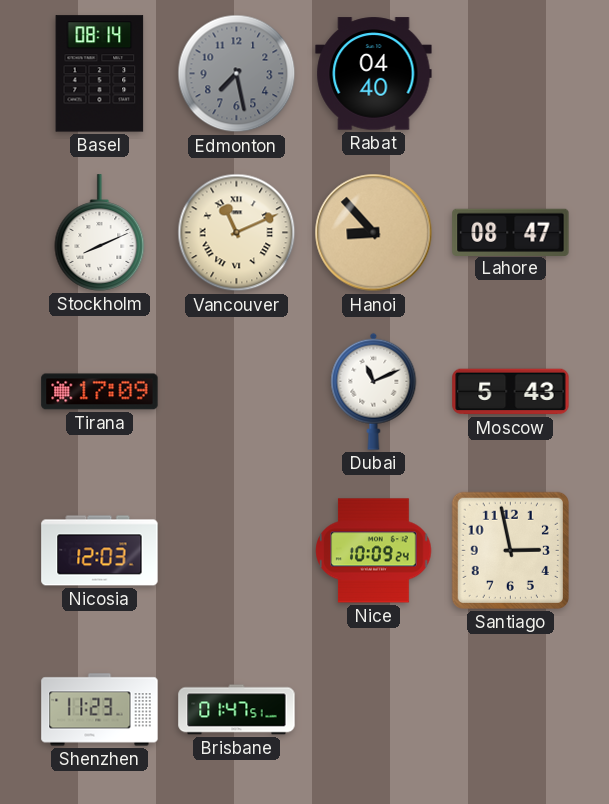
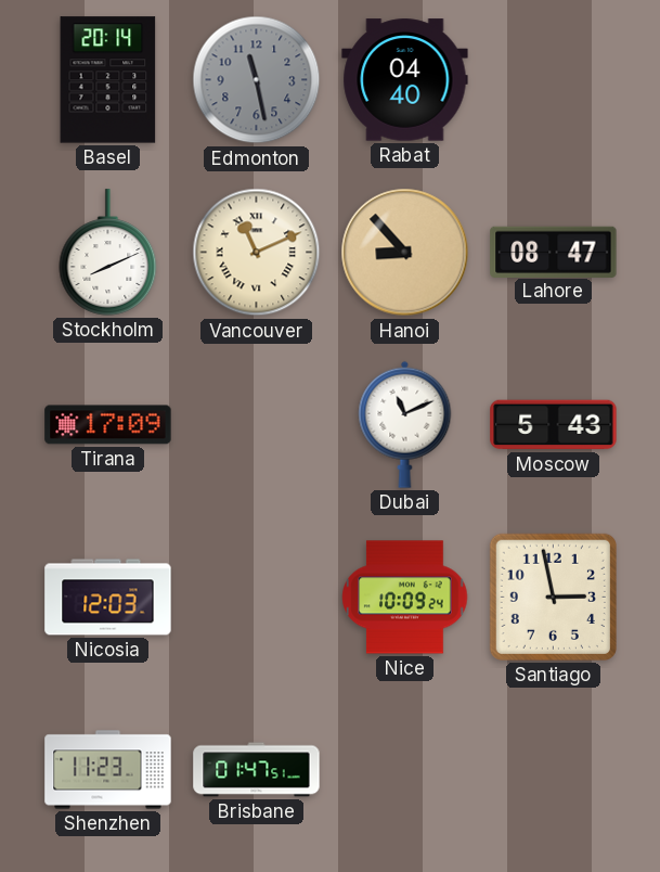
Basel: 08:14 -> 20:14 (108, 80)
Edmonton: 7:28 -> 11:28 (257, 80)
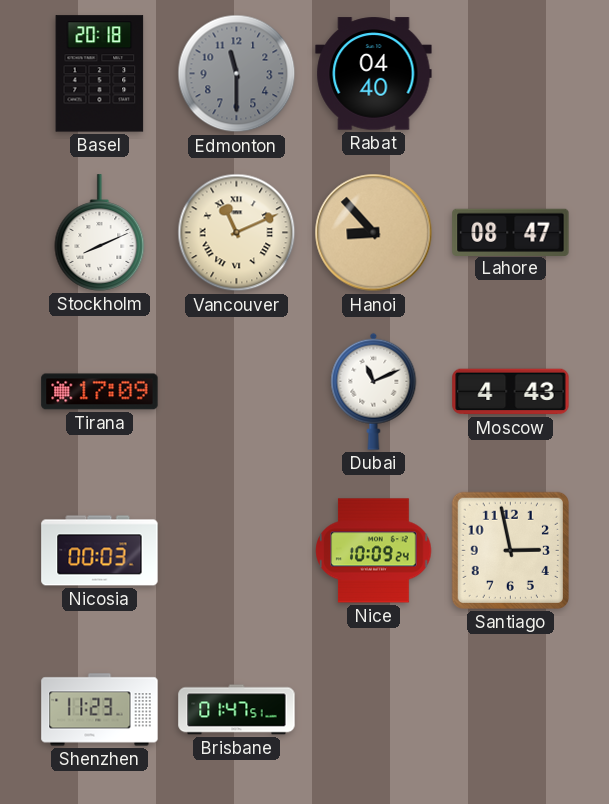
Basel: 20:14 -> 20:18 (100, 74)
Edmonton: 11:28 -> 11:30 (237, 74)
Moscow: 5:43 -> 4:43 (511, 392)
Nicosia: 12:03 -> 00:03 (100, 551)
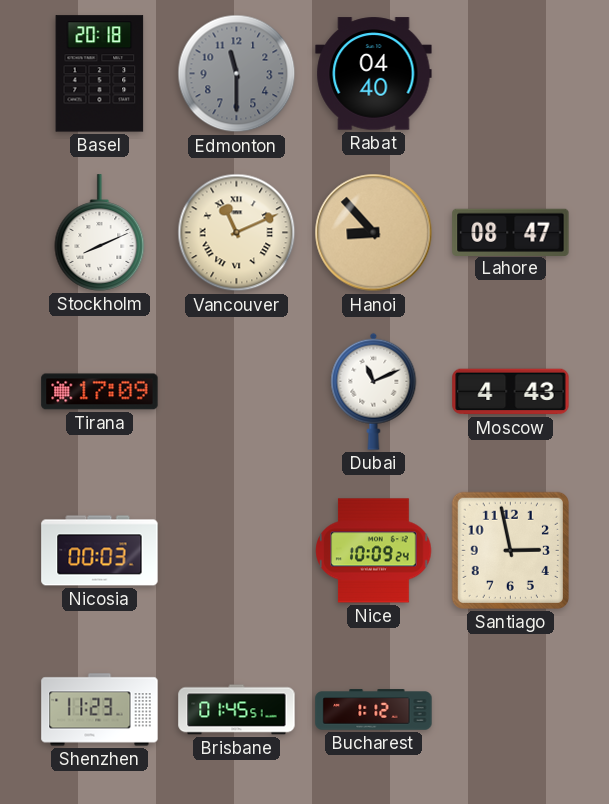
Brisbane: 01:47 -> 01:45 (237, 710)
Bucharest: none -> 1:12 (374, 710)
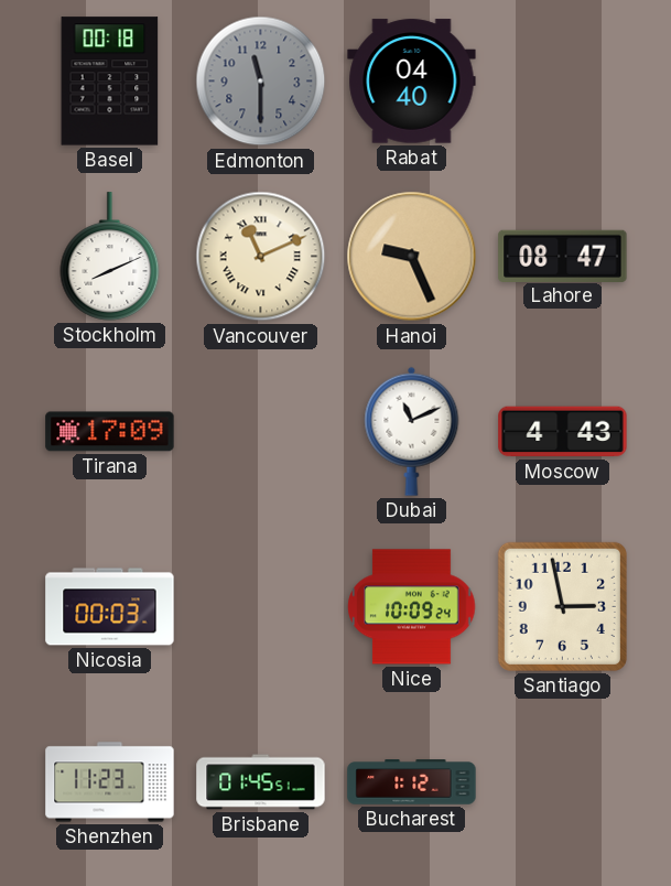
Basel: 20:18 -> 00:18 (110, 82)
Hanoi: 8:53 -> 9:26 (412, 257)
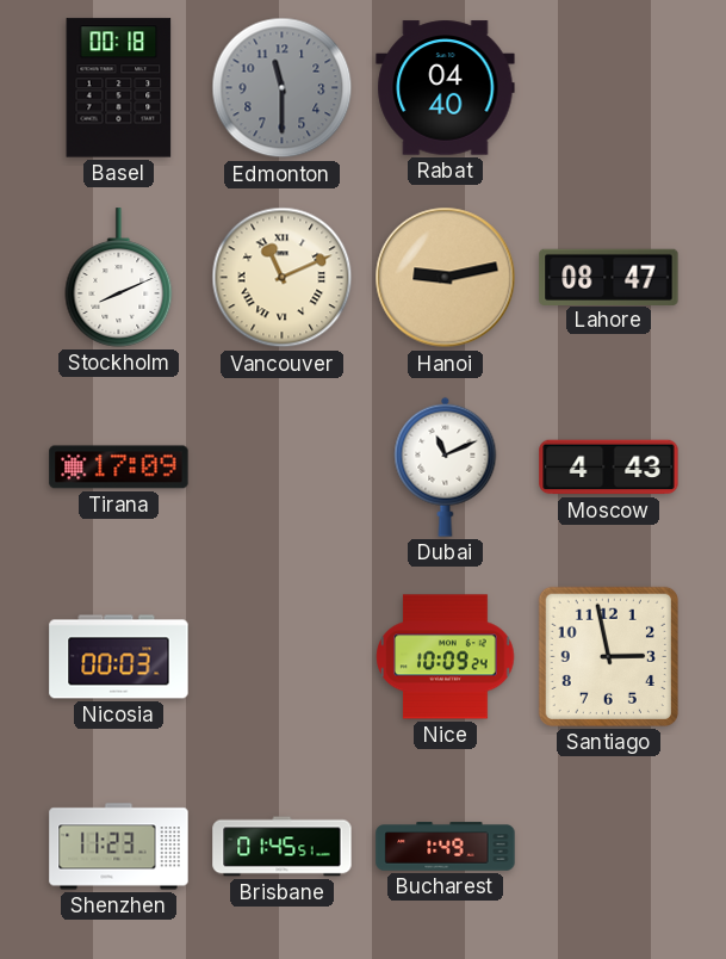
Hanoi: 9:26 -> 9:13 (446, 278)
Bucharest: 1:12 -> 1:49 (446, 847)
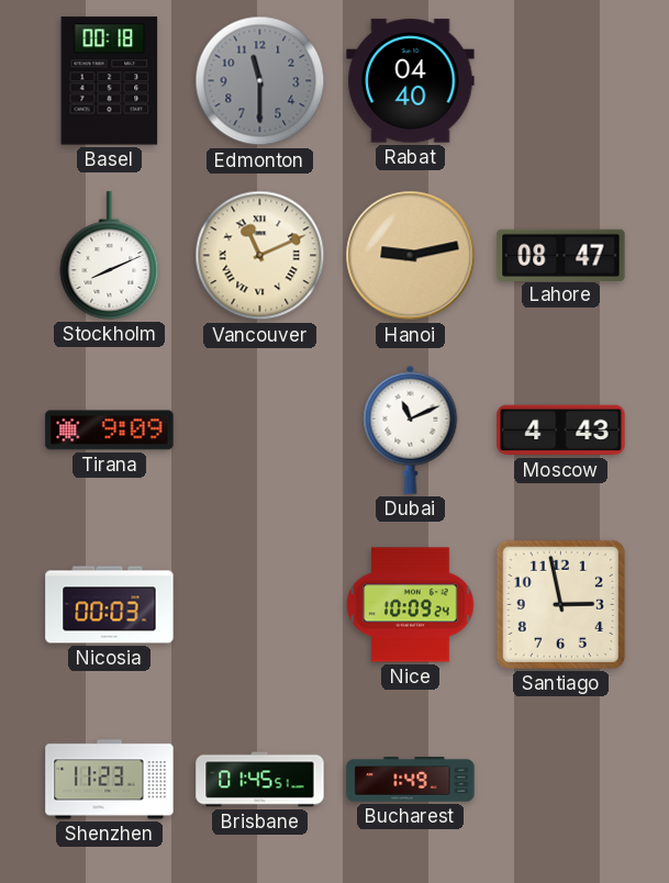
Tirana: 17:09 -> 9:09 (110, 431)
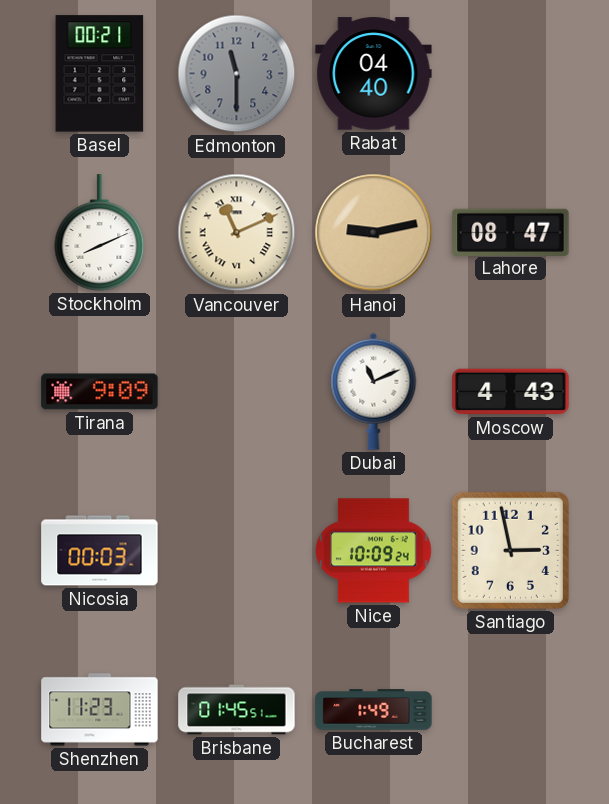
Basel: 00:18 -> 00:21 (100, 74)
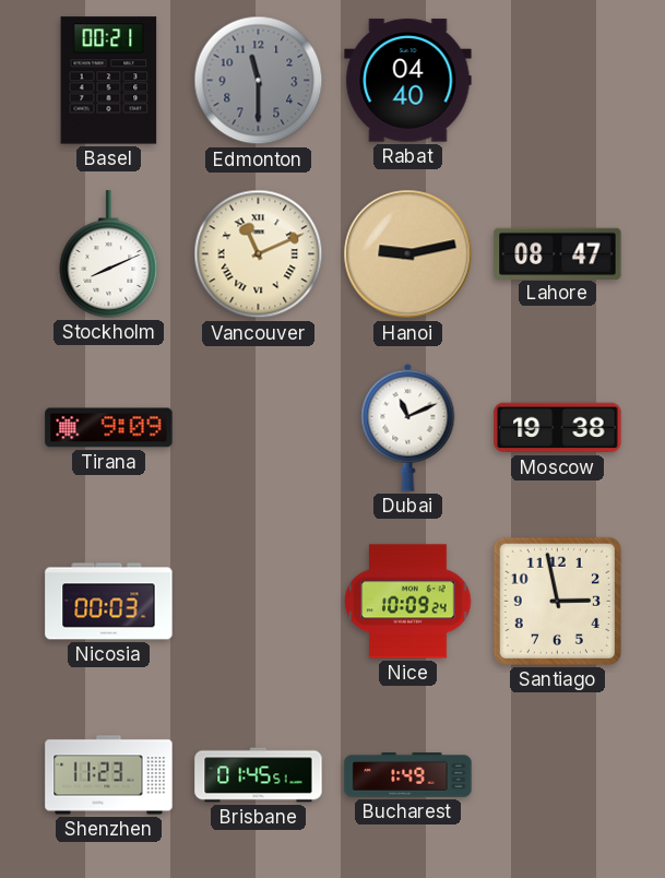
Moscow: 4:43 -> 19:38 (558, 428)
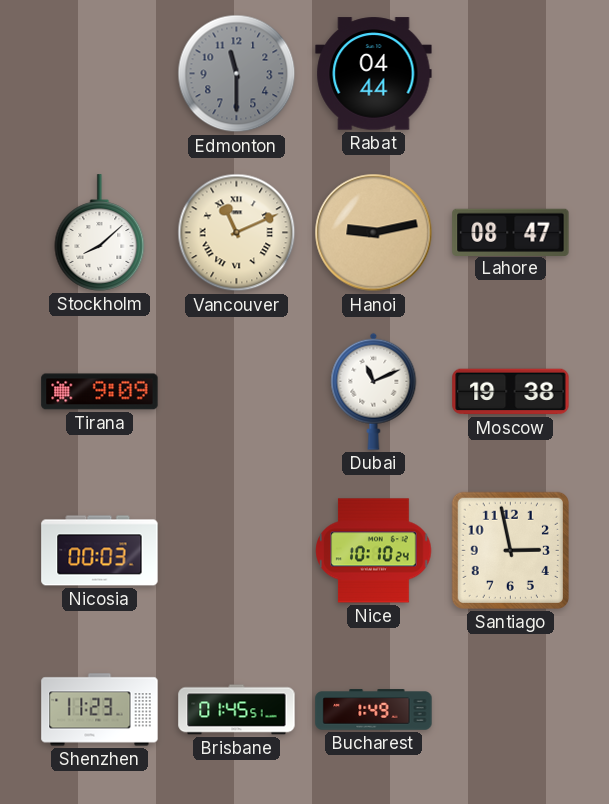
Basel: 00:21 -> none (109, 81)
Rabat: 04:40 -> 04:44 (374, 74)
Stockholm: 8:11 -> 8:08 (100, 233)
Nice: 10:09 -> 10:10 (374, 551)
